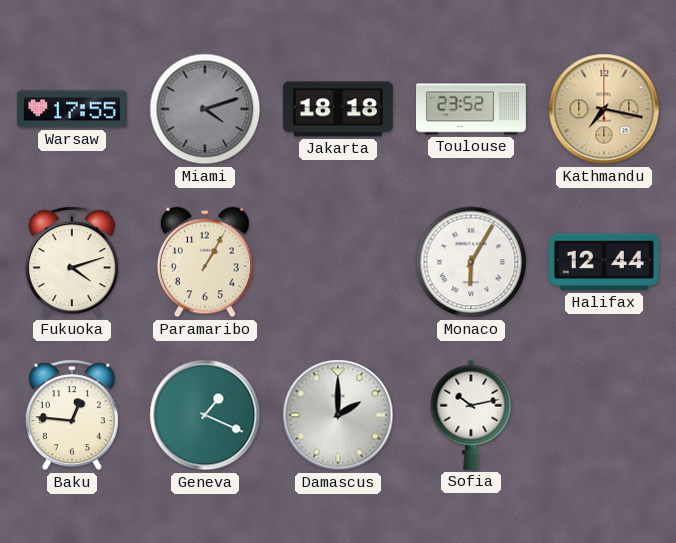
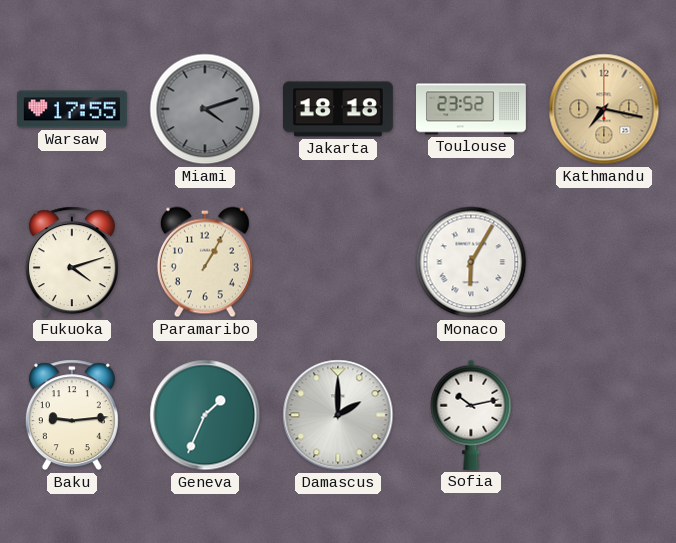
Halifax: 12:44 -> none (604, 262)
Baku: 12:46 -> 9:14 (72, 415)
Geneva: 1:19 -> 1:34 (205, 415)
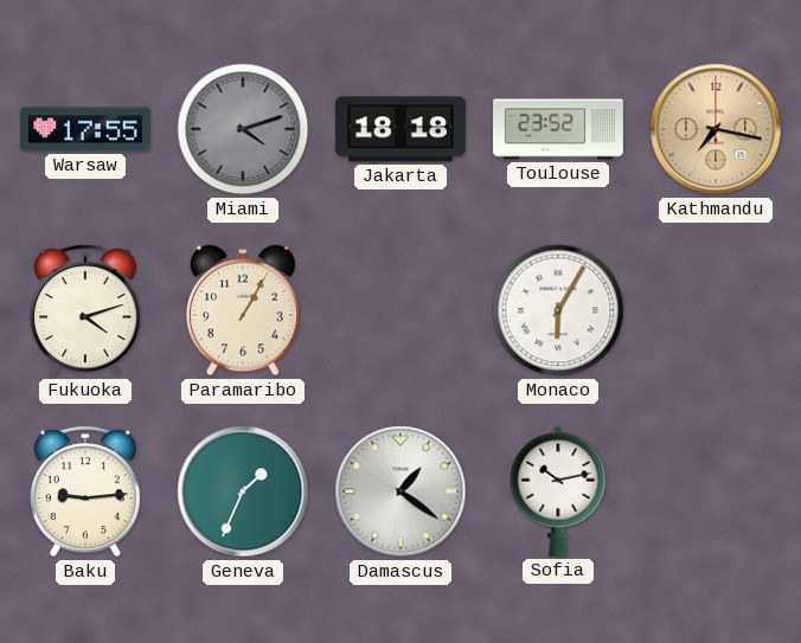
Damascus: 2:00 -> 1:21 (400, 491)
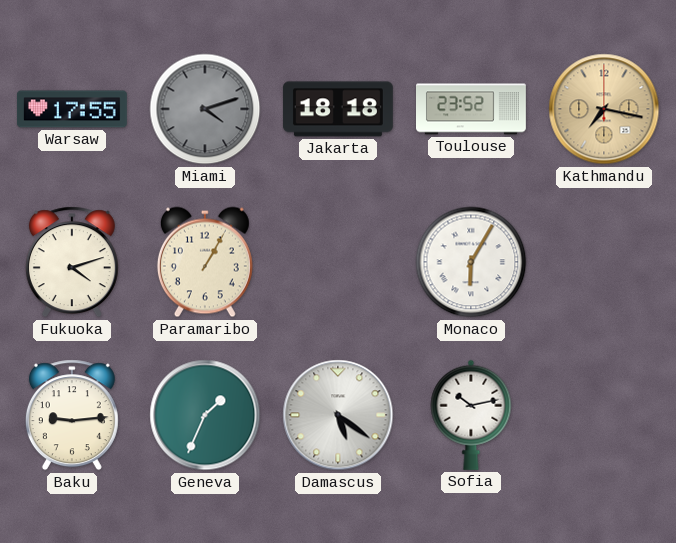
Damascus: 1:21 -> 5:21 (338, 415)
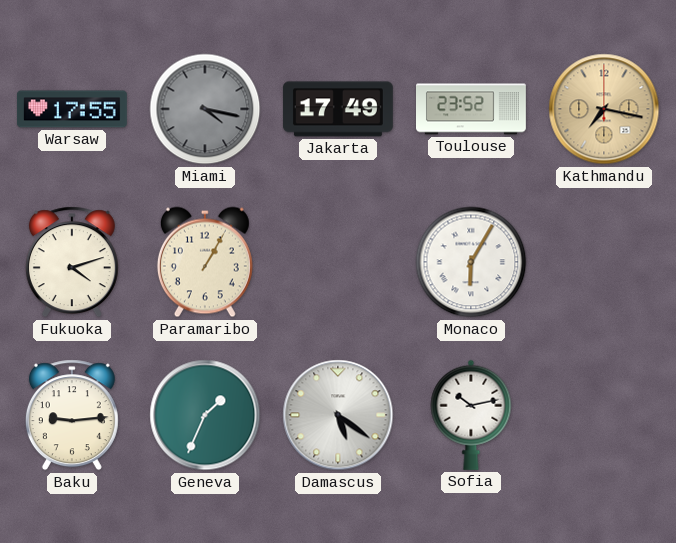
Miami: 4:12 -> 4:17 (205, 109)
Jakarta: 18:18 -> 17:49 (338, 109)
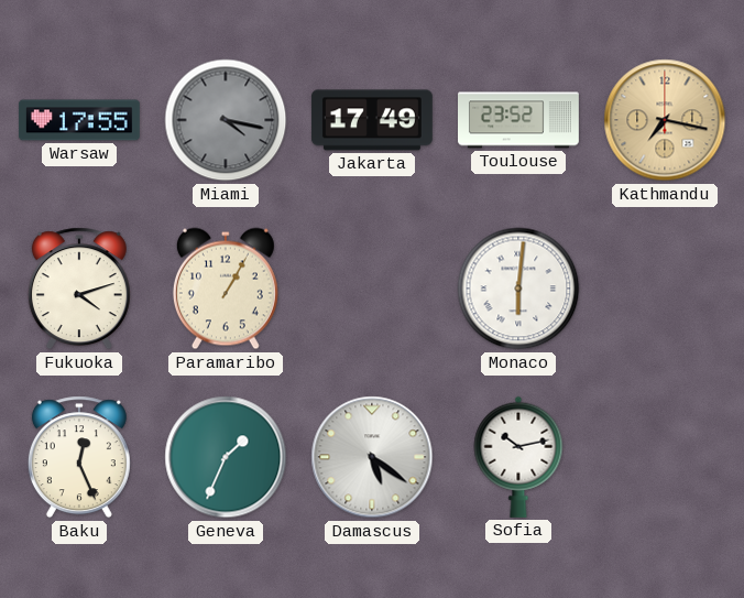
Monaco: 6:05 -> 6:01 (518, 289)
Baku: 9:14 -> 12:26 (79, 457)
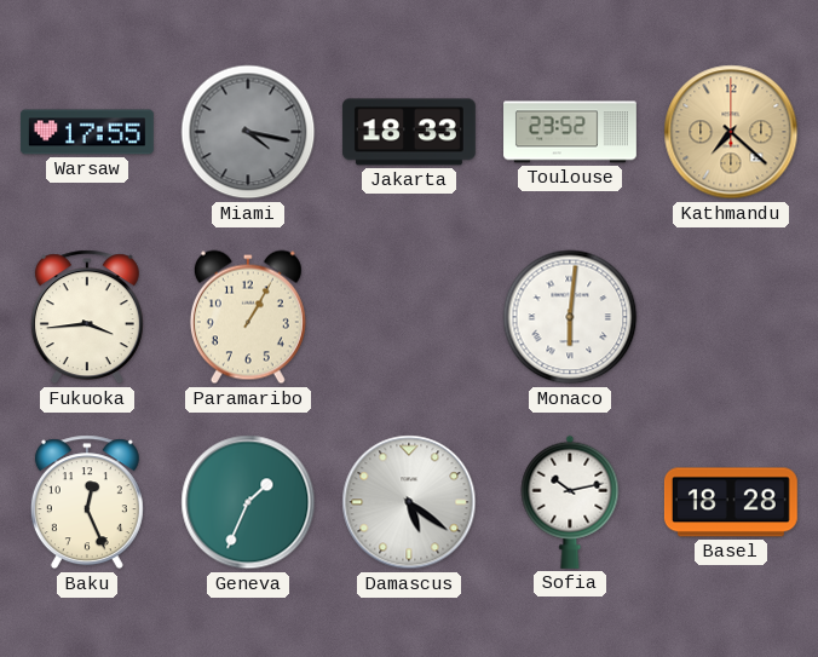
Jakarta: 17:49 -> 18:33 (409, 132)
Kathmandu: 7:17 -> 7:22 (731, 132)
Fukuoka: 4:12 -> 3:44 (87, 317)
Basel: none -> 18:28 (731, 502)
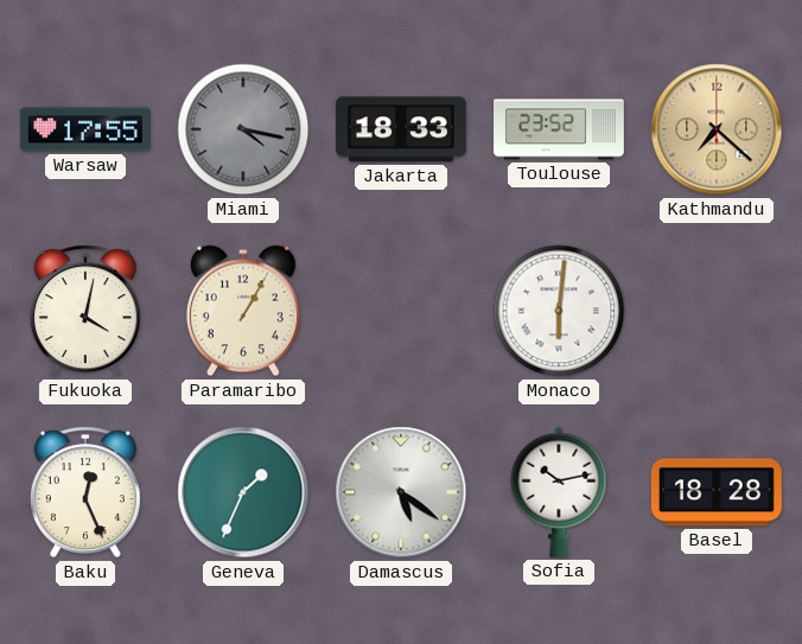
Fukuoka: 3:44 -> 4:02 (85, 311)
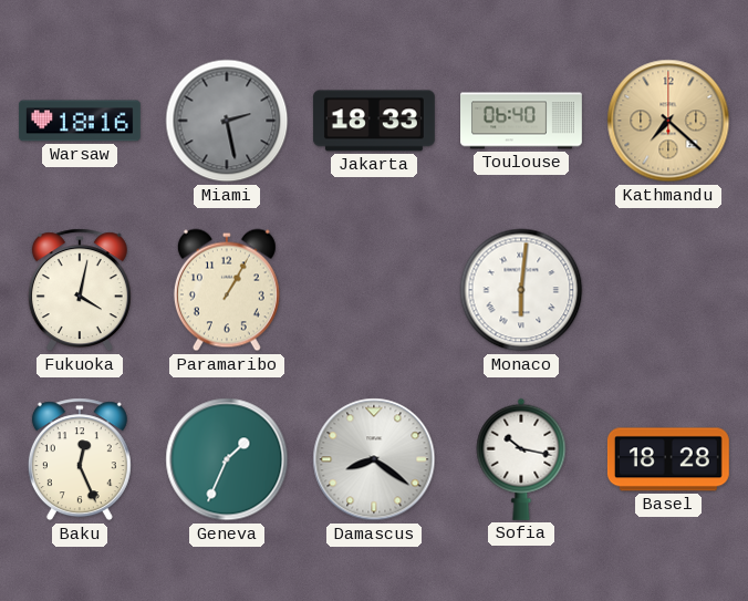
Warsaw: 17:55 -> 18:16 (80, 121)
Miami: 4:17 -> 2:28 (227, 121)
Toulouse: 23:52 -> 06:40 (522, 121)
Damascus: 5:21 -> 8:21 (374, 459)
Sofia: 10:13 -> 10:17 (521, 459)
